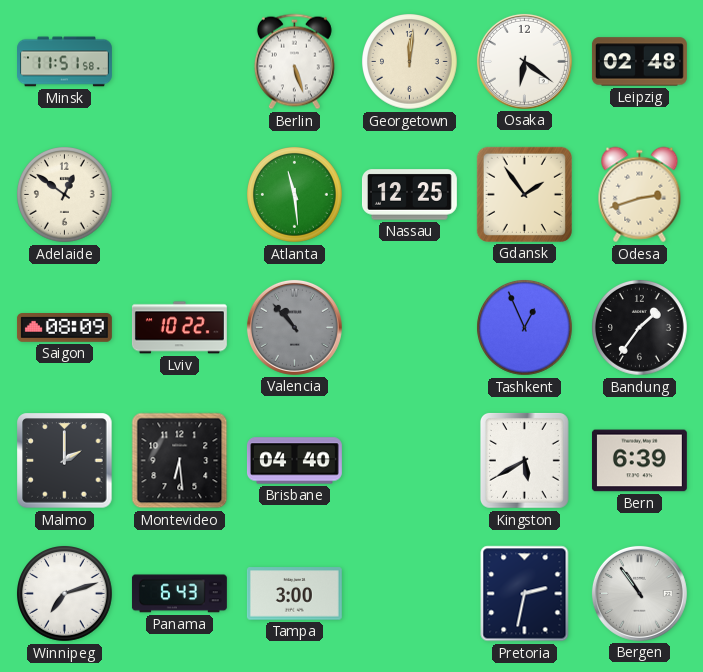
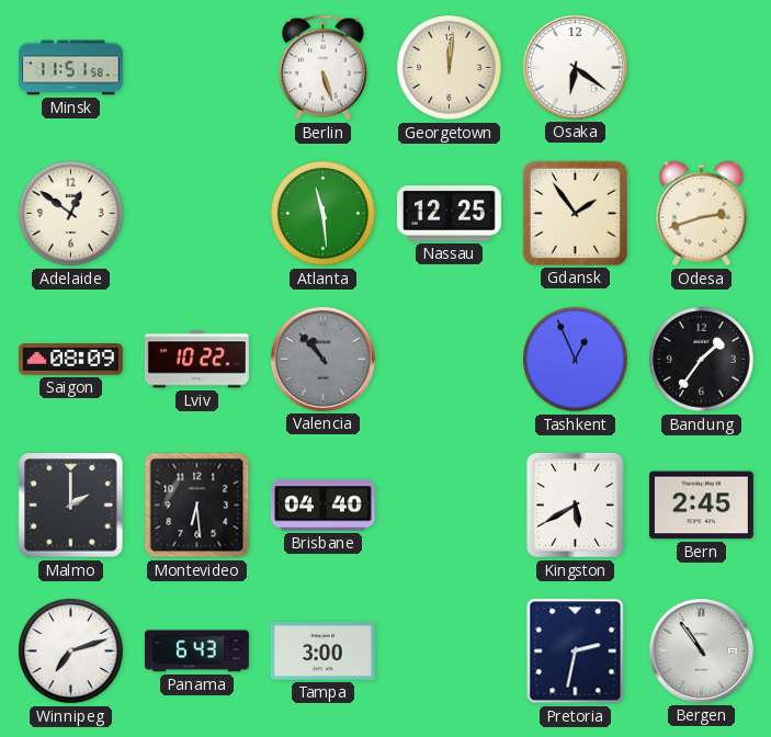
Leipzig: 02:48 -> none (639, 62)
Bern: 6:39 -> 2:45 (701, 506)
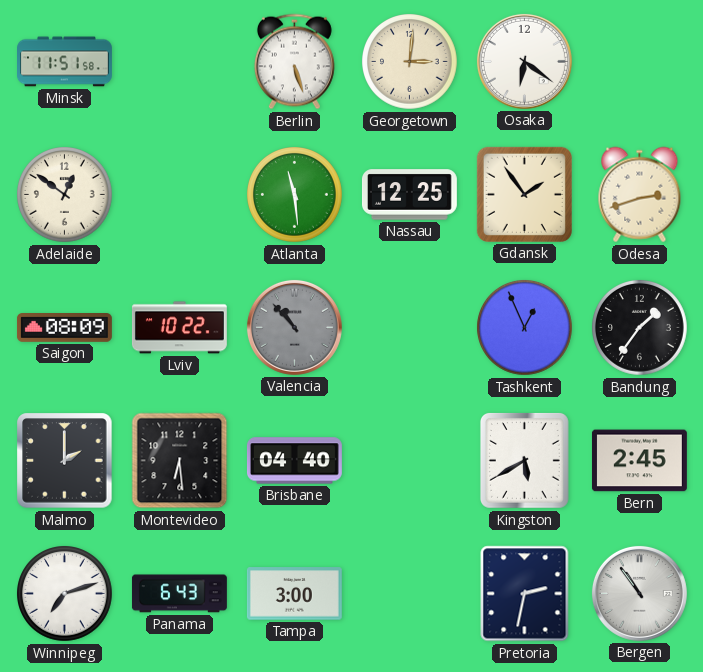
Georgetown: 12:01 -> 3:01 (410, 62)
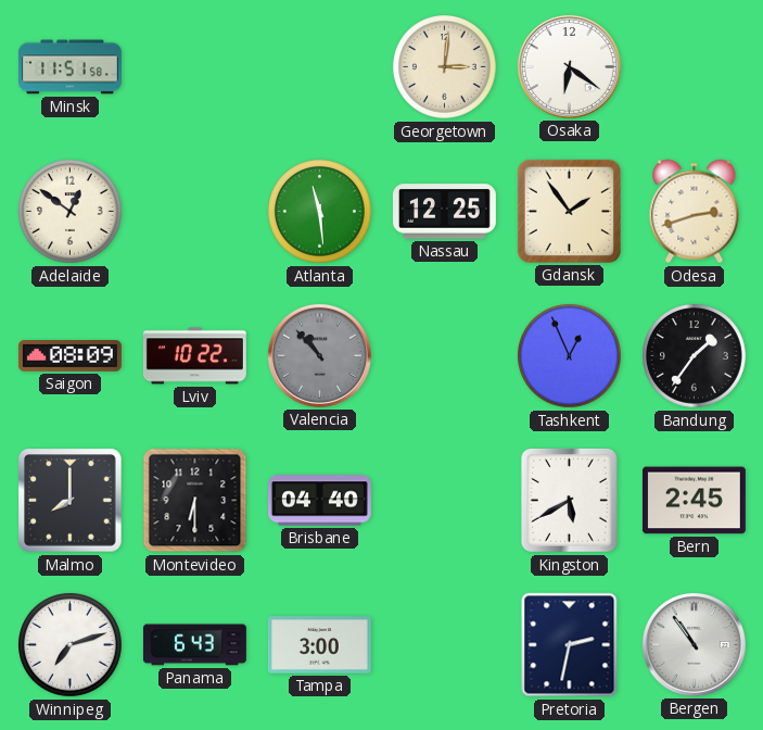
Berlin: 5:27 -> none (294, 62)
Malmo: 2:00 -> 8:00 (71, 501)
Montevideo: 6:29 -> 6:30 (195, 501)
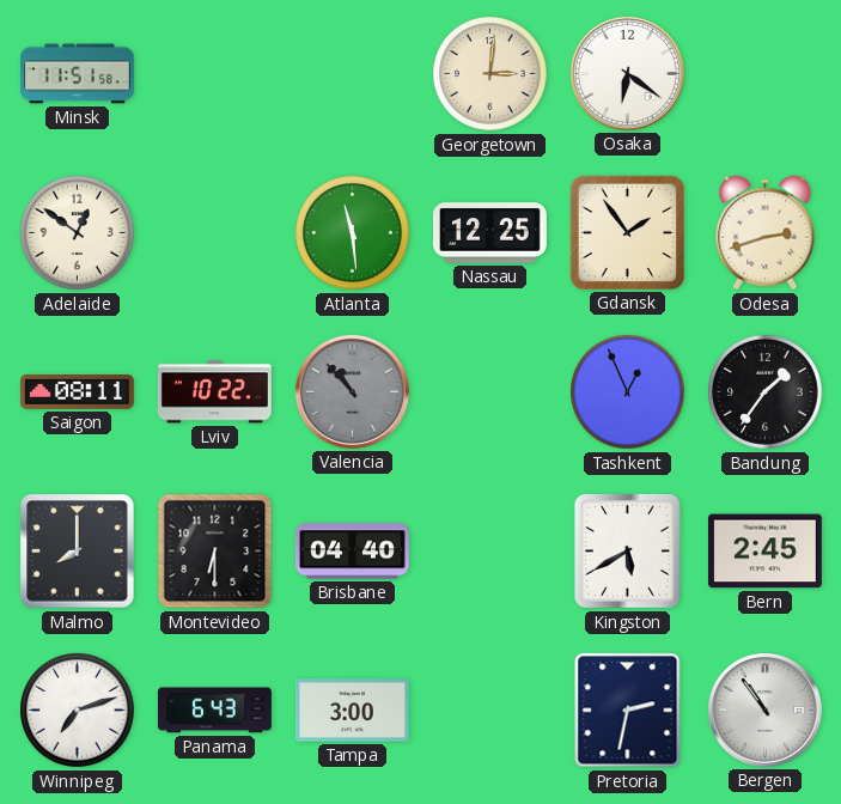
Saigon: 08:09 -> 08:11 (77, 392)
